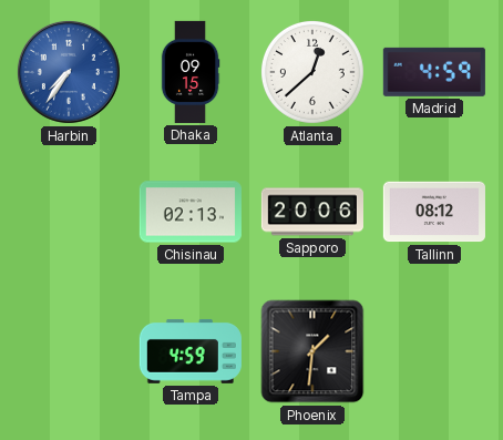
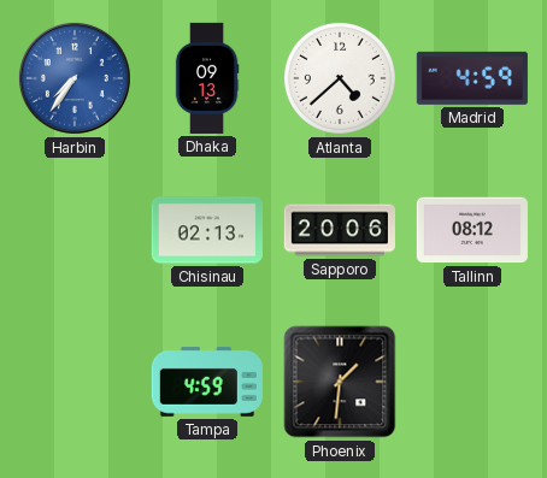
Dhaka: 09:15 -> 09:13 (207, 78)
Atlanta: 12:38 -> 4:38 (340, 78)
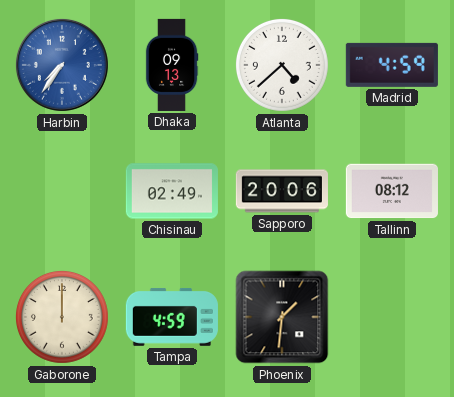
Chisinau: 02:13 -> 02:49 (172, 191)
Gaborone: none -> 12:00 (62, 317)
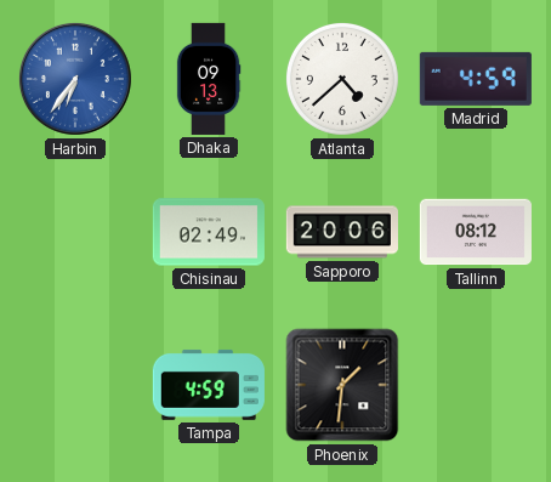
Harbin: 7:36 -> 6:36 (75, 79)
Gaborone: 12:00 -> none (62, 317)
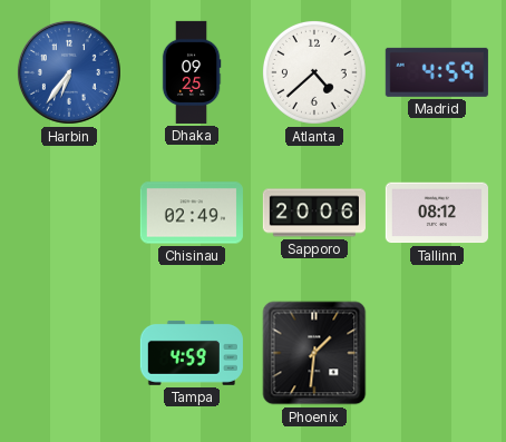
Dhaka: 09:13 -> 09:25 (192, 72)
